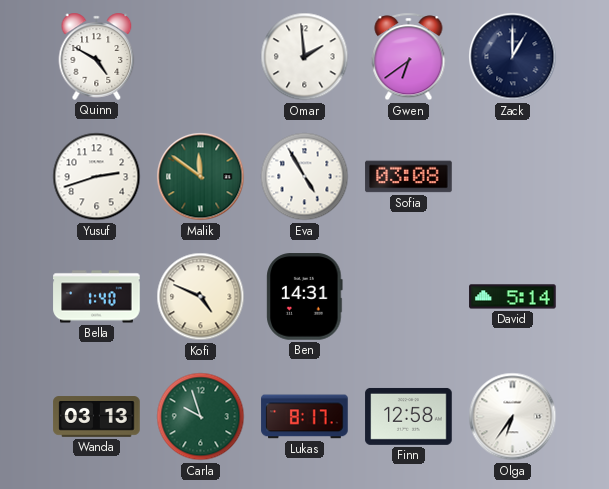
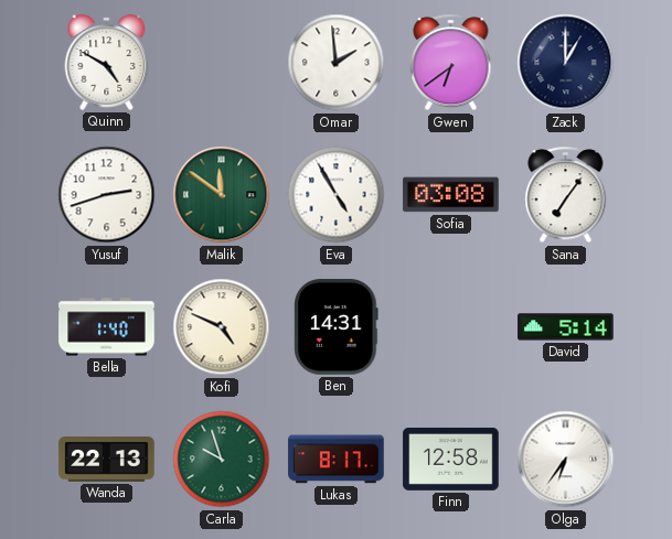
Sana: none -> 7:06 (566, 195)
Wanda: 03:13 -> 22:13 (107, 460)
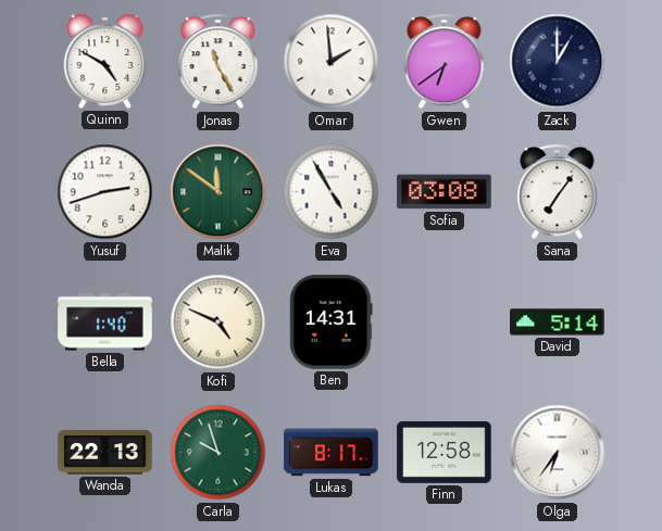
Jonas: none -> 11:25 (218, 62)
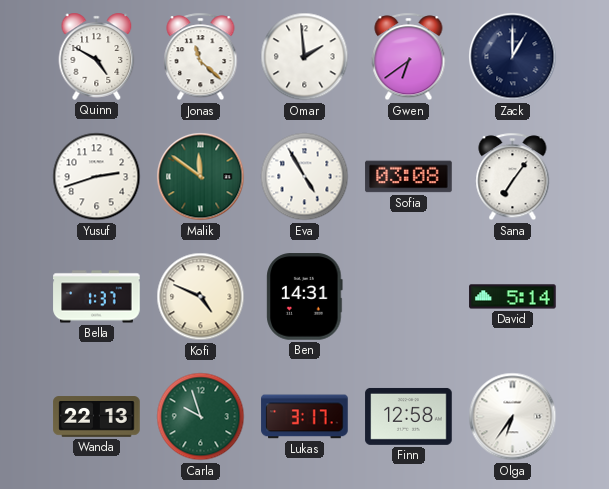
Jonas: 11:25 -> 11:22 (201, 57)
Bella: 1:40 -> 1:37 (97, 297)
Lukas: 8:17 -> 3:17 (305, 417)
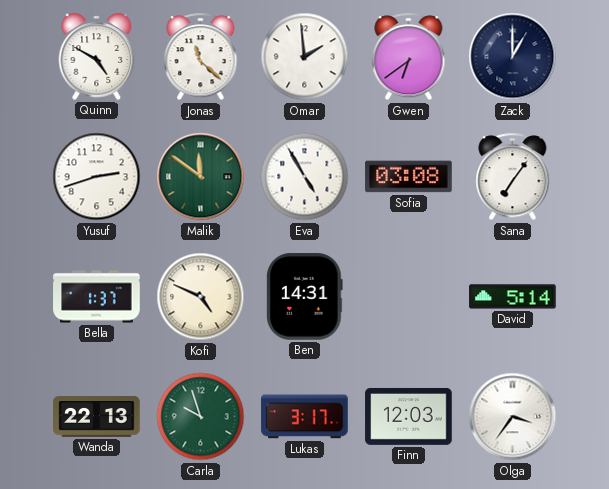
Finn: 12:58 -> 12:03 (409, 416)
Olga: 6:36 -> 3:36 (513, 417)
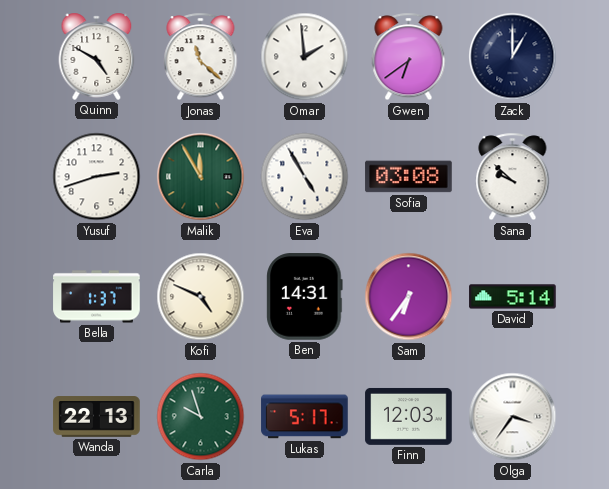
Malik: 11:51 -> 11:55 (201, 177)
Sana: 7:06 -> 9:52 (513, 177)
Sam: none -> 6:36 (409, 297)
Lukas: 3:17 -> 5:17 (305, 417)
